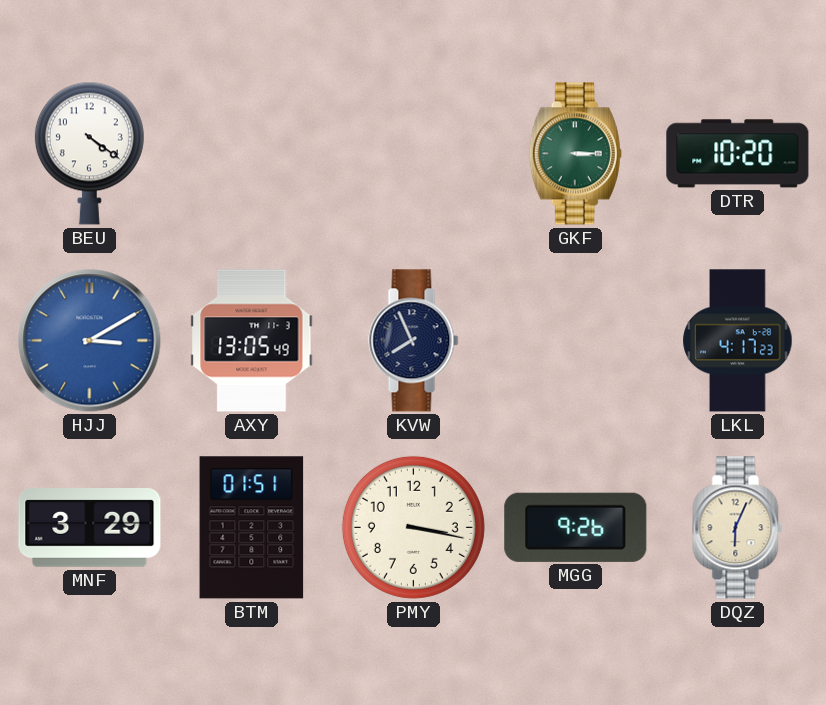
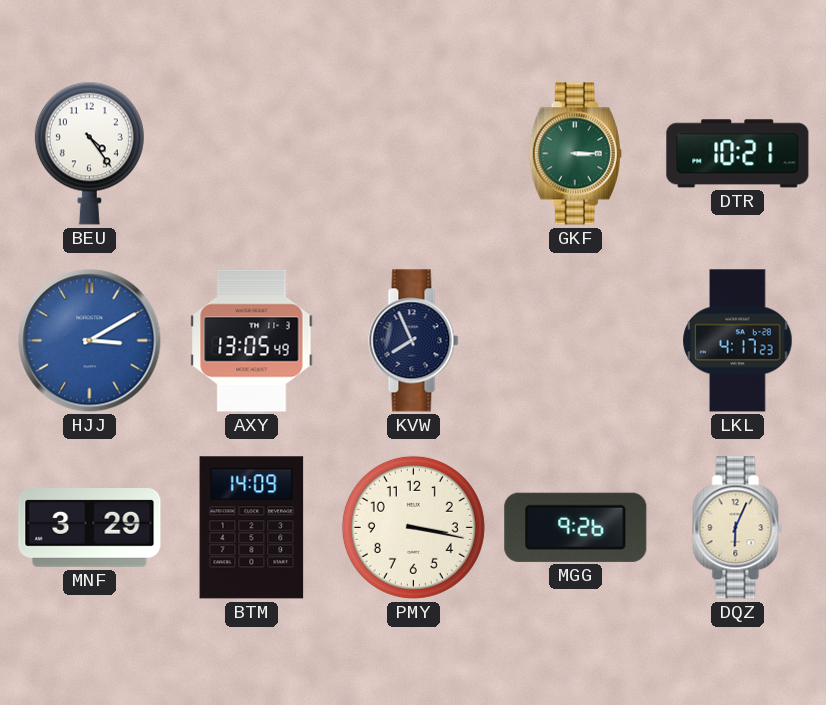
BEU: 4:21 -> 4:24 (89, 153)
DTR: 10:20 -> 10:21 (738, 154)
BTM: 01:51 -> 14:09 (252, 528)
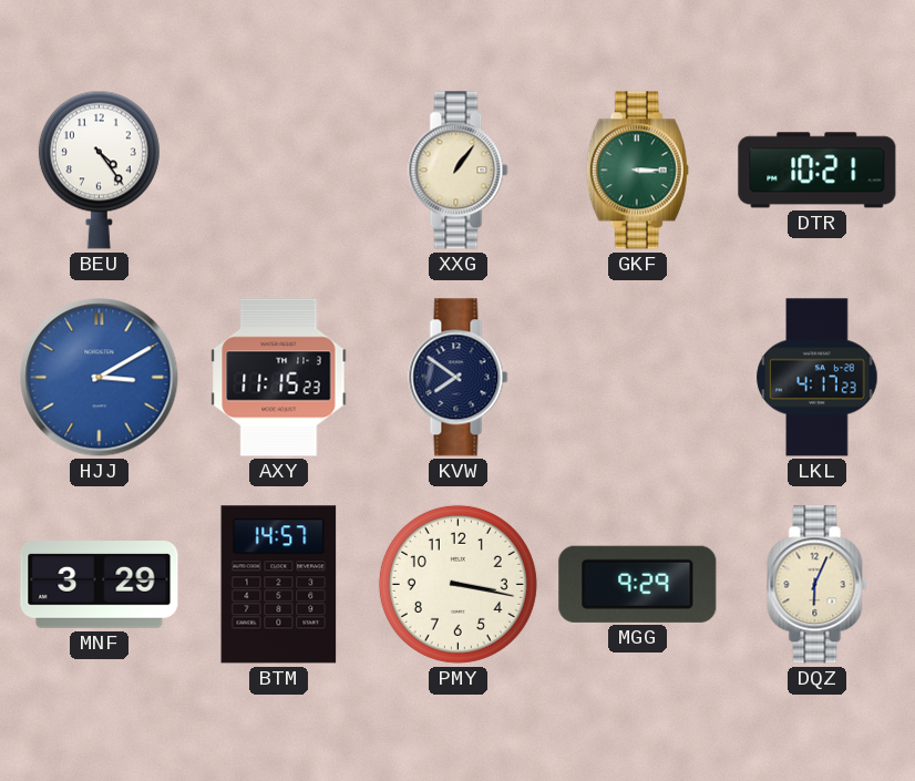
XXG: none -> 1:06 (459, 171)
AXY: 13:05 -> 11:15 (279, 378)
KVW: 7:56 -> 7:51 (459, 378)
BTM: 14:09 -> 14:57 (279, 585)
MGG: 9:26 -> 9:29 (638, 584)
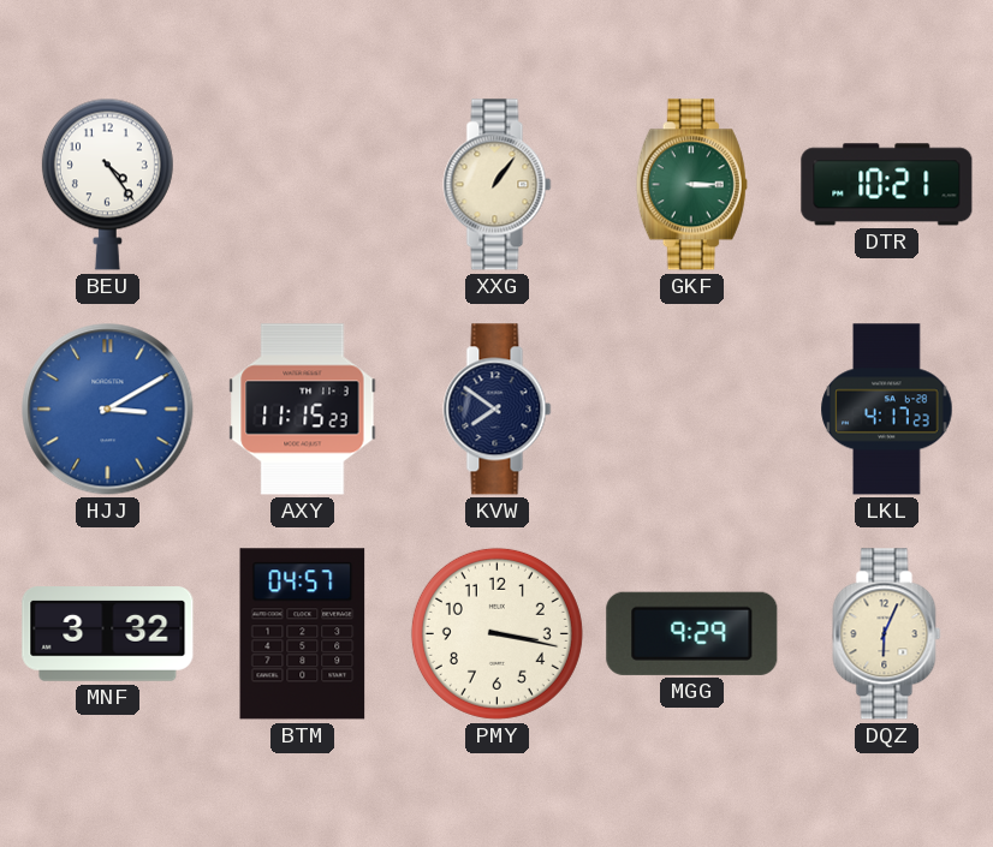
MNF: 3:29 -> 3:32 (108, 634)
BTM: 14:57 -> 04:57 (303, 634)
